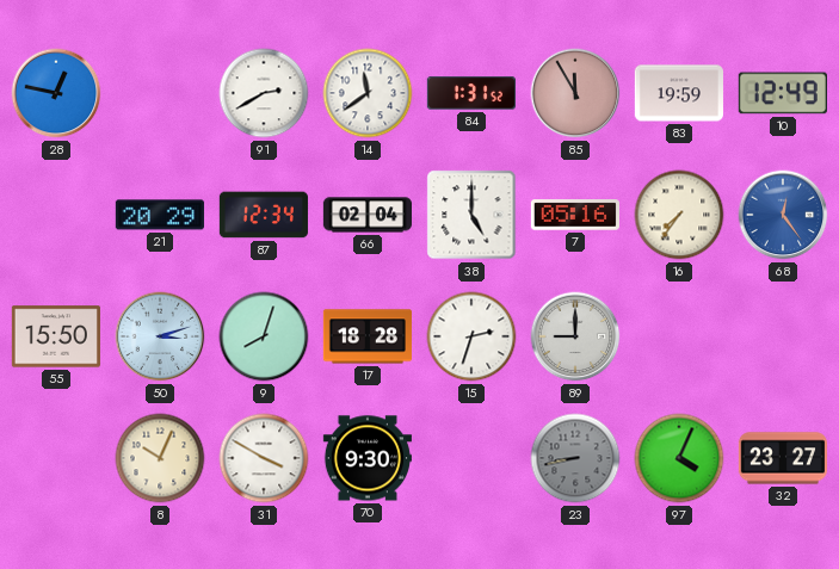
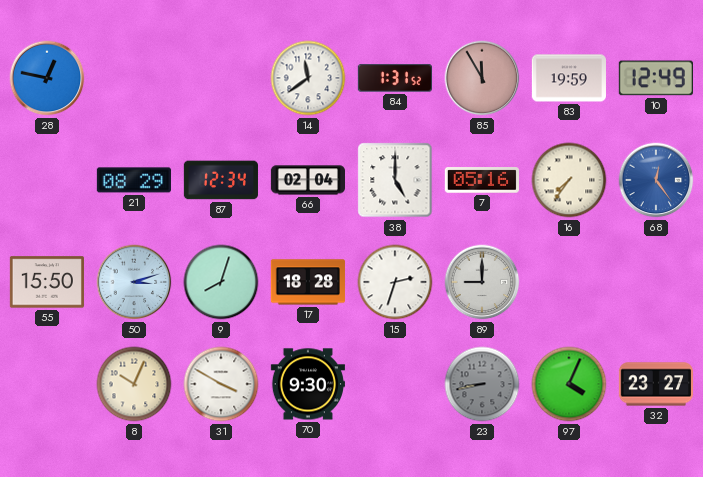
91: 2:40 -> none (264, 93)
21: 20:29 -> 08:29 (134, 180)
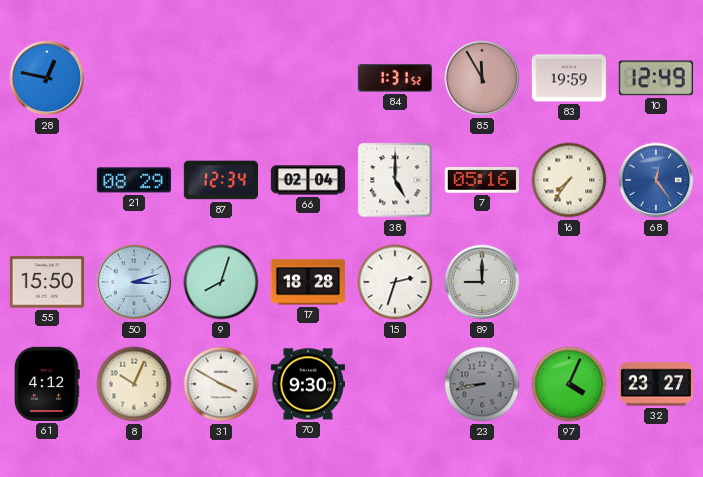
14: 11:39 -> none (308, 78)
61: none -> 4:12 (48, 384)
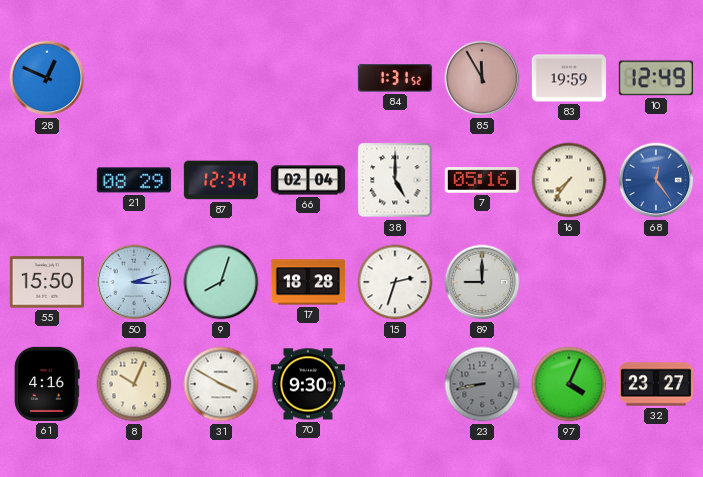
28: 12:47 -> 12:49 (47, 78)
61: 4:12 -> 4:16 (48, 384)
